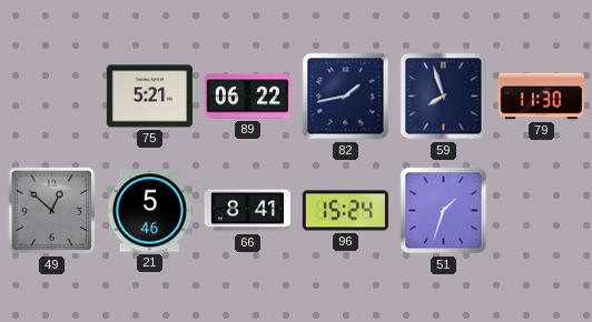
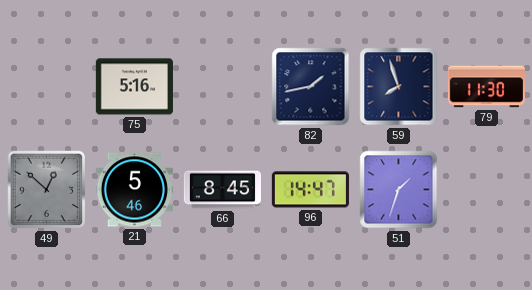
75: 5:21 -> 5:16 (134, 87)
89: 06:22 -> none (247, 97)
66: 8:41 -> 8:45 (222, 190)
96: 15:24 -> 14:47 (310, 190)
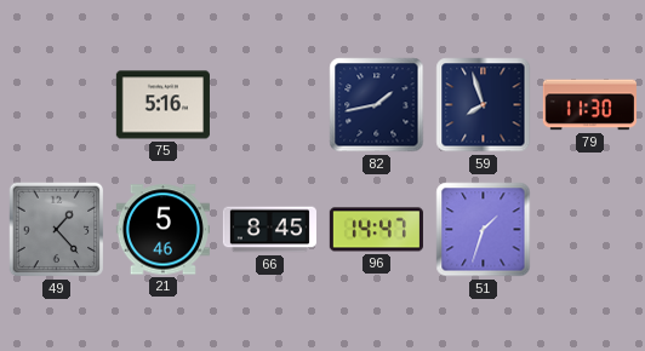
49: 12:52 -> 1:23 (57, 230)
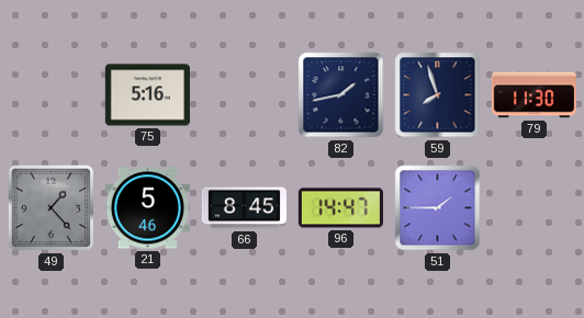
51: 1:33 -> 1:45 (438, 208)
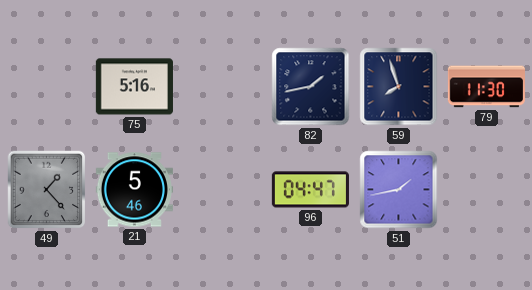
66: 8:45 -> none (244, 208)
96: 14:47 -> 04:47 (310, 190)
51: 1:45 -> 1:43 (399, 190)
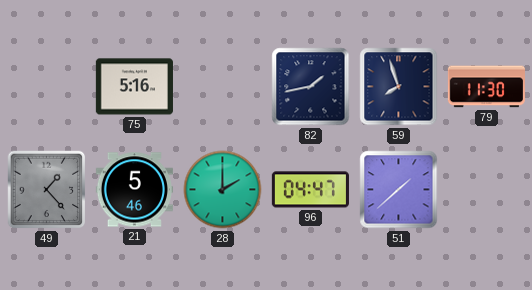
28: none -> 2:00 (223, 190)
51: 1:43 -> 1:38 (399, 190)
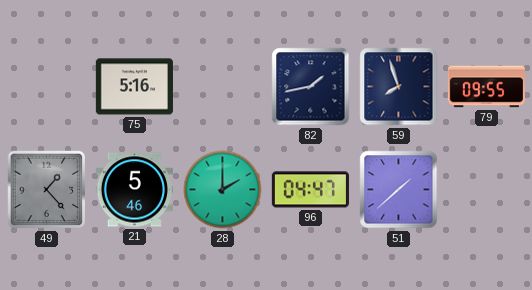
79: 11:30 -> 09:55 (486, 87)
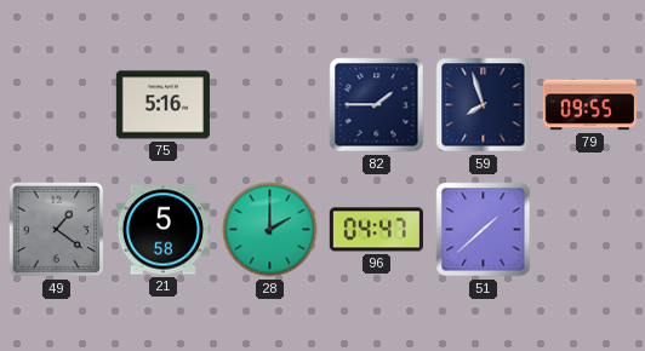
82: 1:43 -> 1:45 (377, 105)
49: 1:23 -> 1:21 (57, 230)
21: 5:46 -> 5:58 (162, 230)
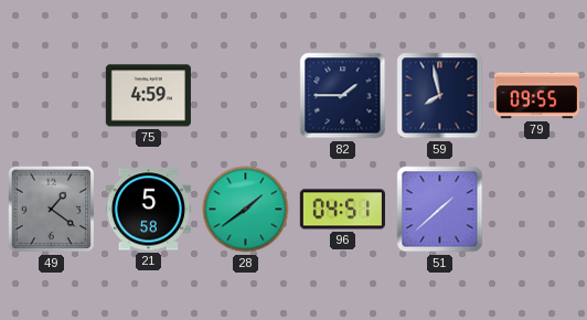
75: 5:16 -> 4:59 (148, 96)
59: 7:57 -> 7:58 (440, 96)
28: 2:00 -> 1:39 (246, 210)
96: 04:47 -> 04:51 (342, 210)
